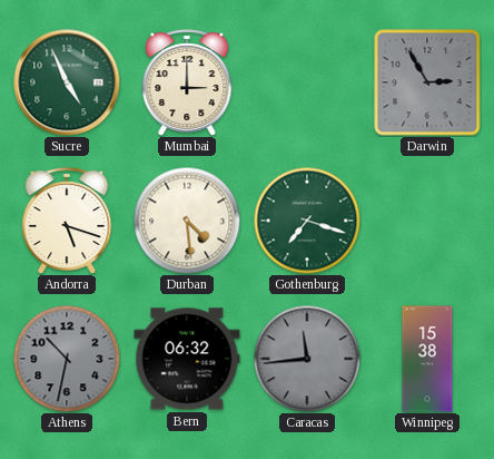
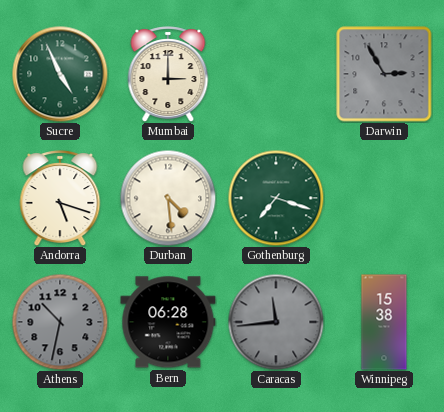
Bern: 06:32 -> 06:28 (168, 322)
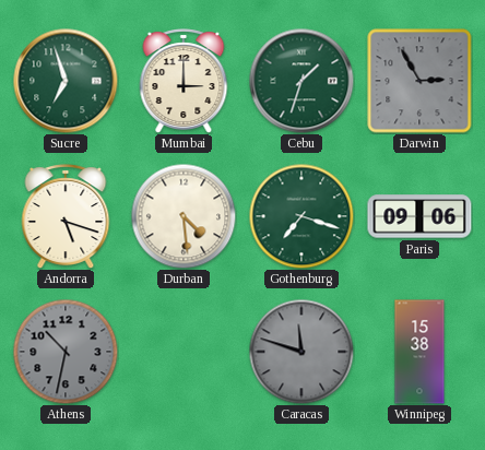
Sucre: 4:56 -> 6:57 (66, 81)
Cebu: none -> 1:33 (301, 81)
Paris: none -> 09:06 (419, 216)
Bern: 06:28 -> none (168, 322)
Caracas: 11:44 -> 11:48 (301, 352)
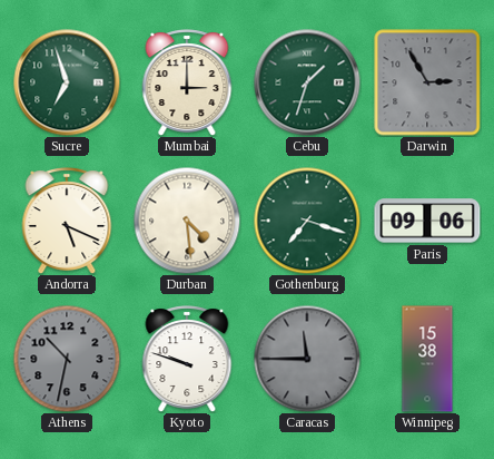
Andorra: 5:18 -> 5:19 (67, 221)
Kyoto: none -> 9:48 (187, 359)
Caracas: 11:48 -> 11:45 (307, 359)
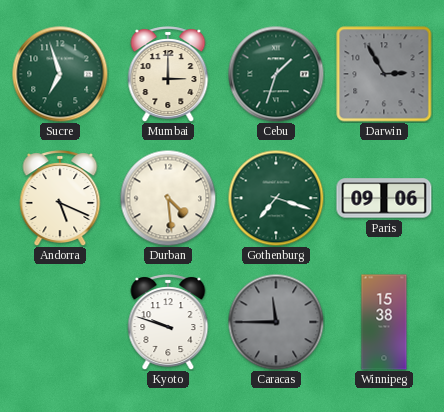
Athens: 10:32 -> none (67, 359)
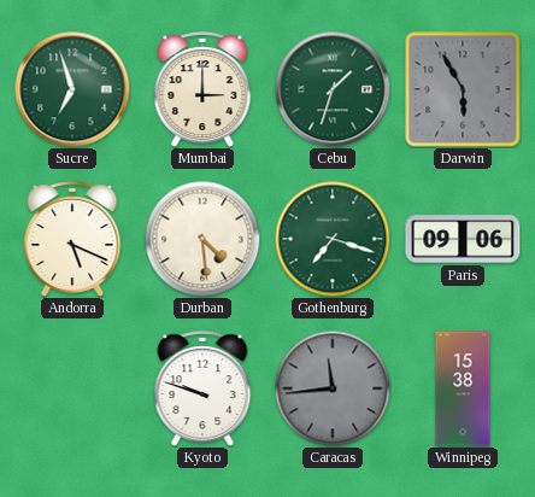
Darwin: 2:55 -> 5:55 (463, 89)
Caracas: 11:45 -> 11:44 (333, 388)
